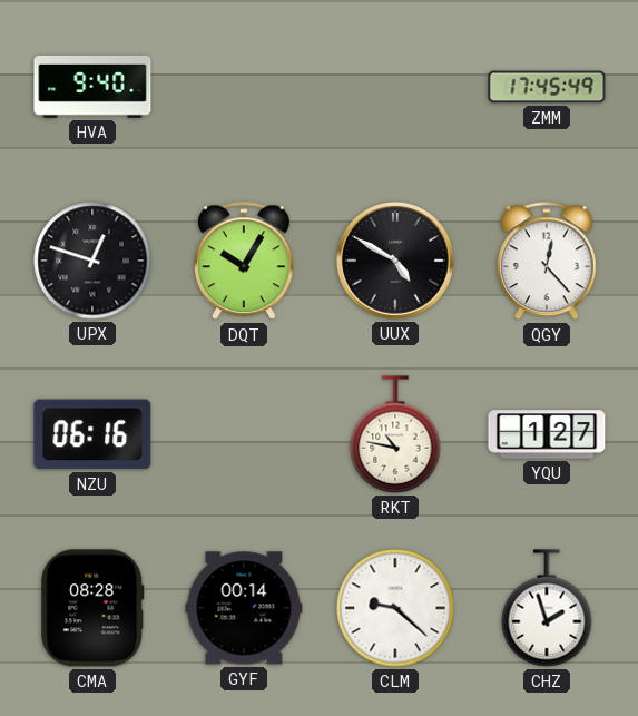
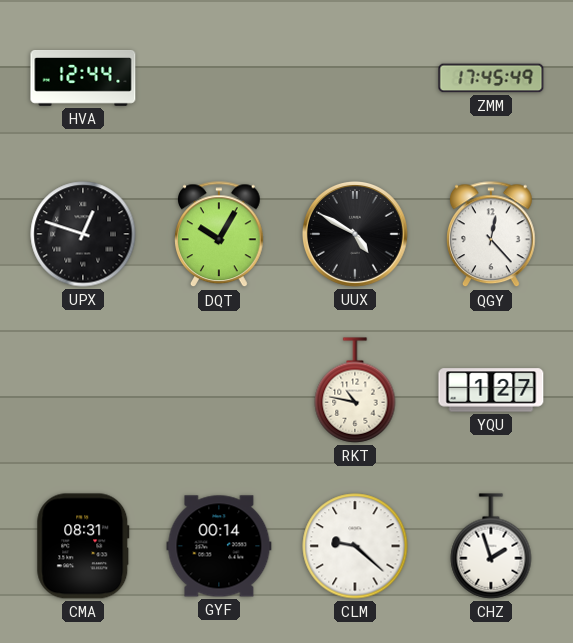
HVA: 9:40 -> 12:44 (83, 79)
NZU: 06:16 -> none (92, 434)
CMA: 08:28 -> 08:31 (83, 546)
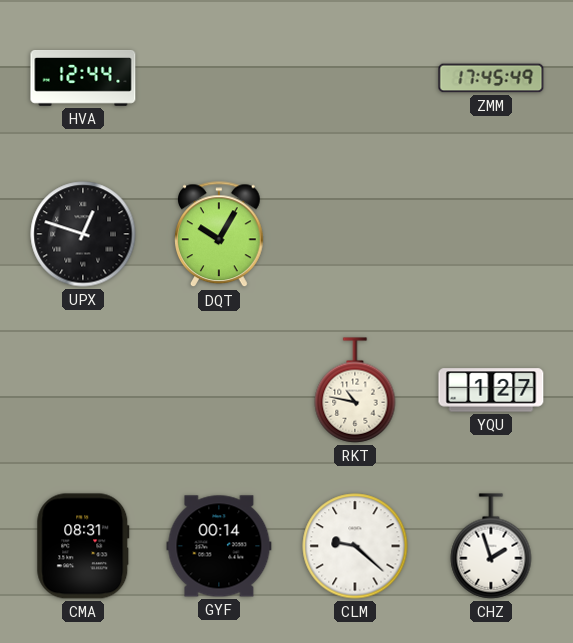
UUX: 4:50 -> none (355, 234)
QGY: 12:23 -> none (492, 235)
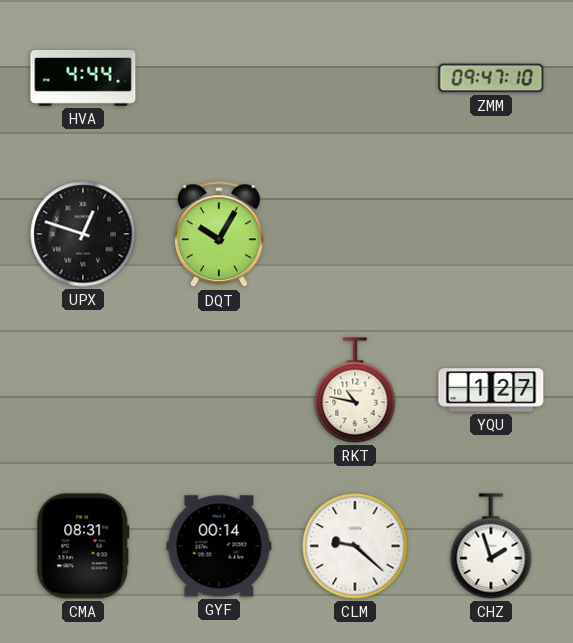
HVA: 12:44 -> 4:44 (83, 79)
ZMM: 17:45 -> 09:47 (491, 78)
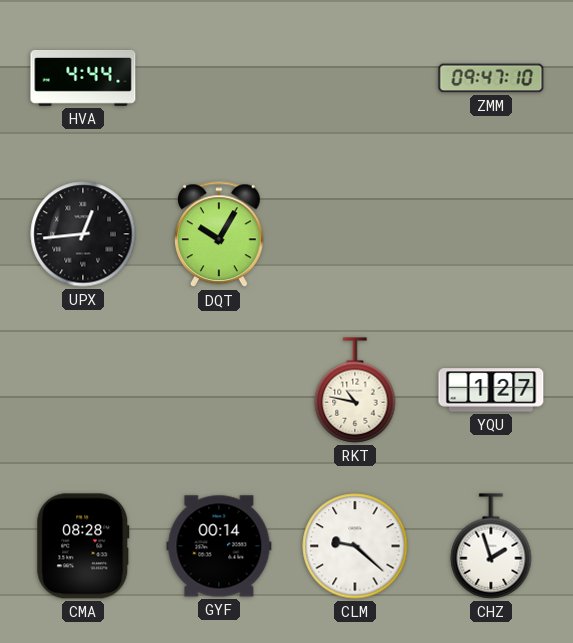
UPX: 12:48 -> 12:44 (83, 234)
CMA: 08:31 -> 08:28 (83, 546)
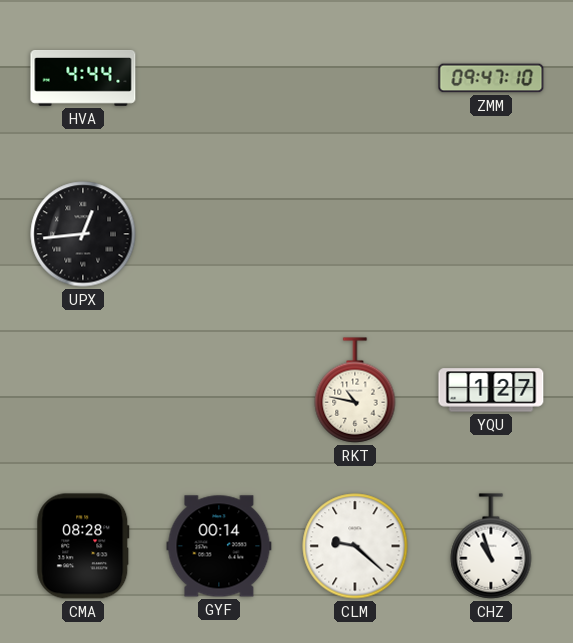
DQT: 10:05 -> none (220, 235)
CHZ: 1:57 -> 10:57 (491, 546)
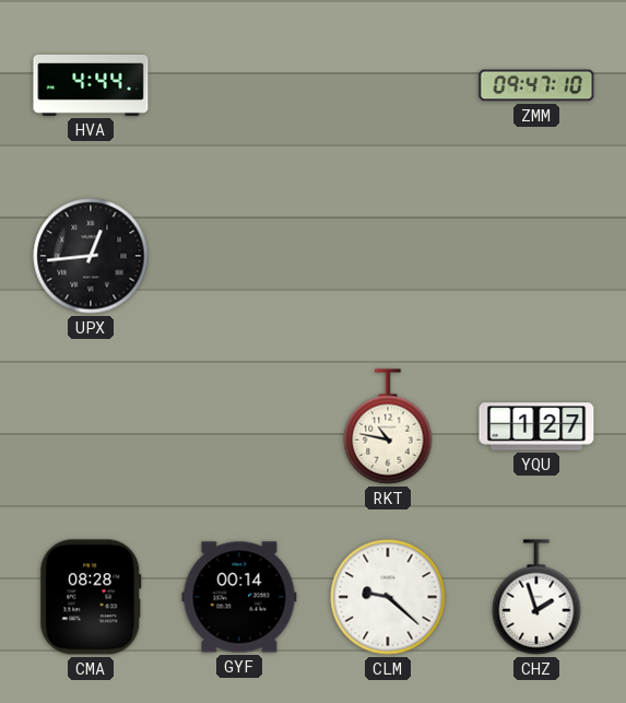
CHZ: 10:57 -> 1:57 (536, 597)
